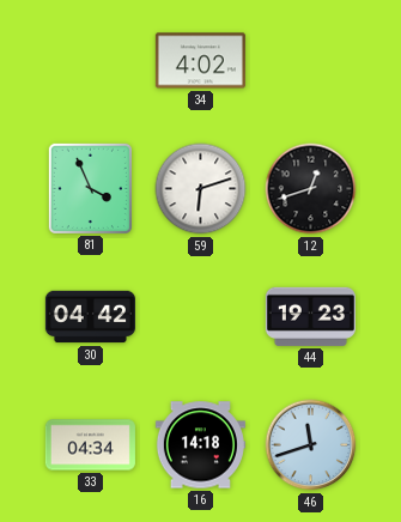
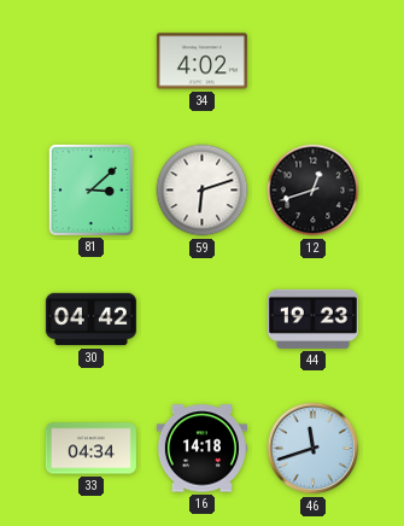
81: 3:56 -> 3:08 (90, 189)
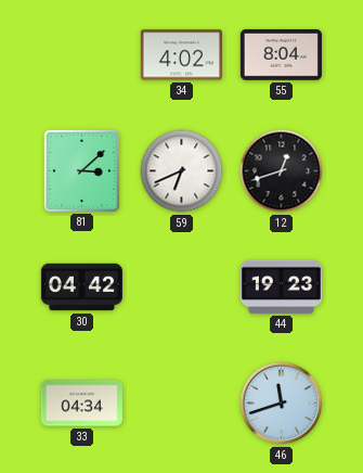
55: none -> 8:04 (281, 55)
59: 6:12 -> 6:41 (182, 171)
16: 14:18 -> none (201, 449)
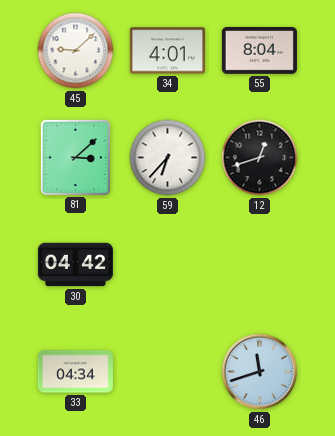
45: none -> 9:08 (76, 51)
34: 4:02 -> 4:01 (167, 51)
59: 6:41 -> 6:37 (168, 158)
44: 19:23 -> none (281, 286)
